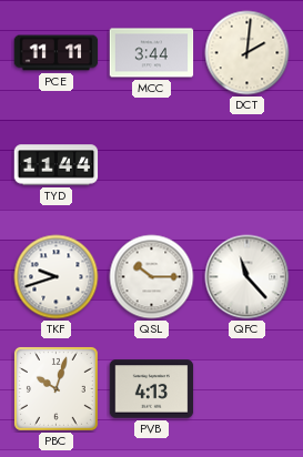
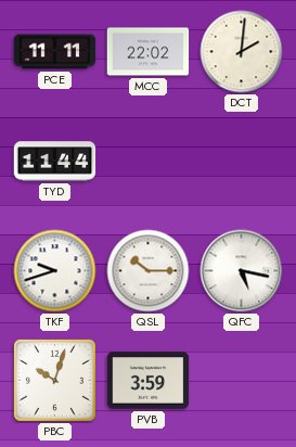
MCC: 3:44 -> 22:02 (149, 52)
QFC: 11:23 -> 5:17 (242, 271)
PVB: 4:13 -> 3:59 (149, 381)
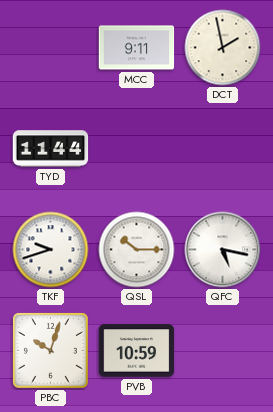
PCE: 11:11 -> none (55, 52)
MCC: 22:02 -> 9:11 (137, 48)
DCT: 2:01 -> 1:58 (223, 48)
PVB: 3:59 -> 10:59 (137, 351)
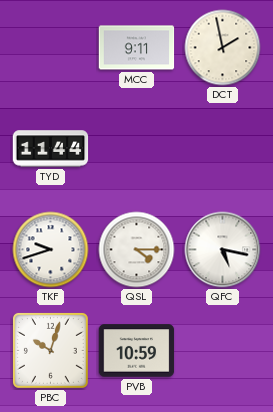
QSL: 10:15 -> 4:15 (137, 250)
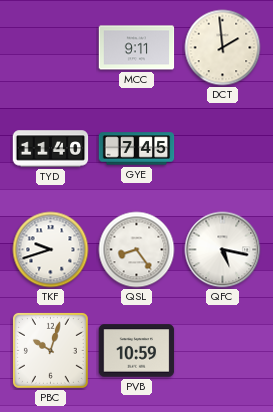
DCT: 1:58 -> 1:59 (223, 48)
TYD: 11:44 -> 11:40 (51, 149)
GYE: none -> 7:45 (137, 149)
QSL: 4:15 -> 8:24 (137, 250)
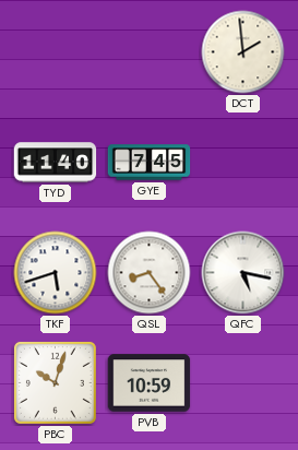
MCC: 9:11 -> none (137, 48)
TKF: 9:42 -> 5:42 (56, 273)
